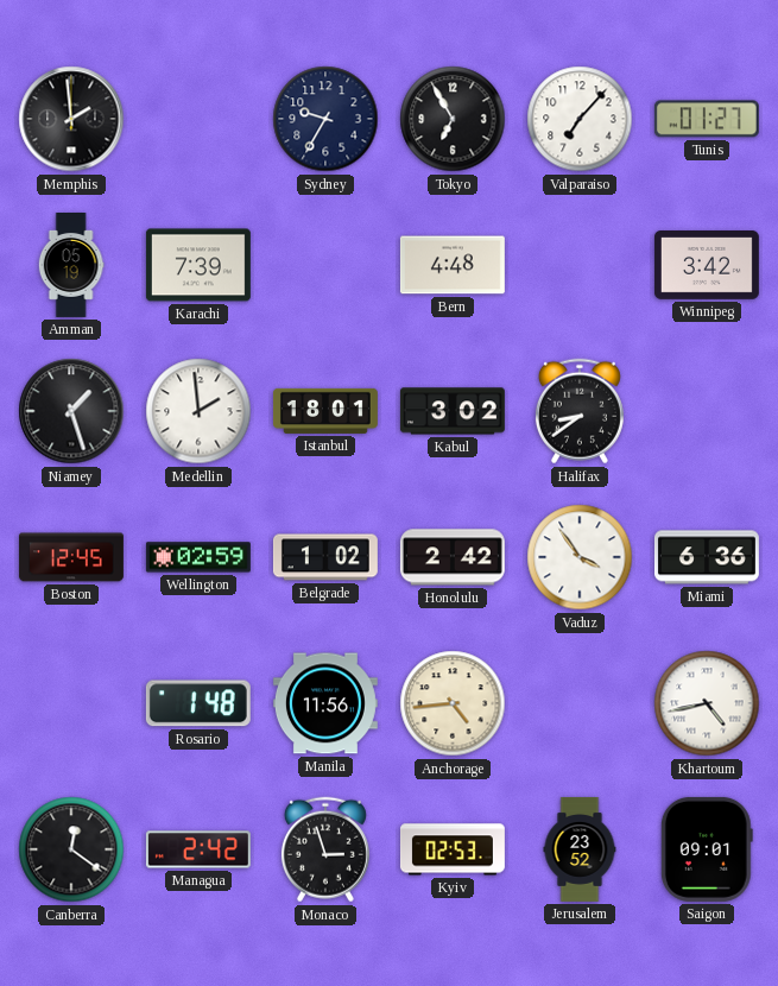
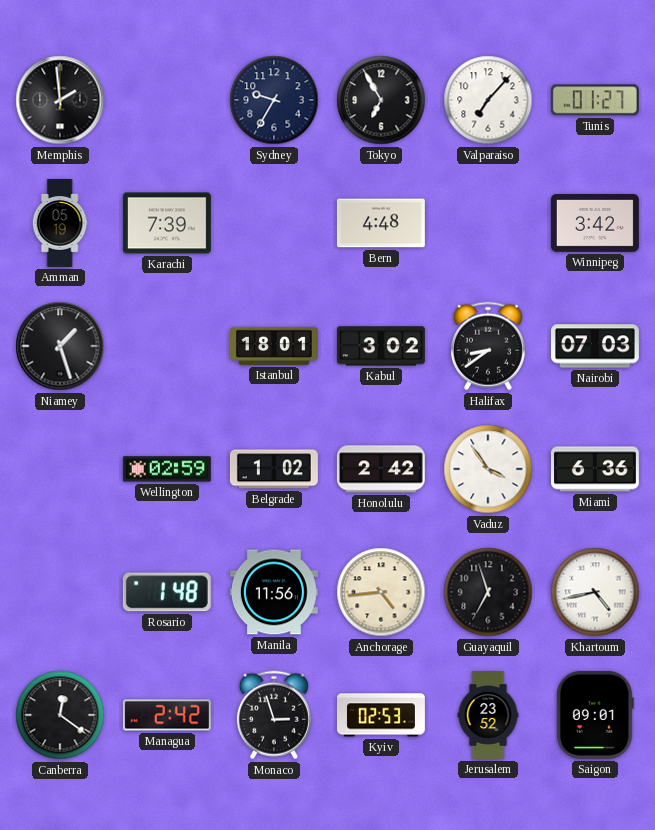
Medellin: 1:59 -> none (198, 411)
Nairobi: none -> 07:03 (595, 346)
Boston: 12:45 -> none (71, 557)
Guayaquil: none -> 6:57 (488, 592)
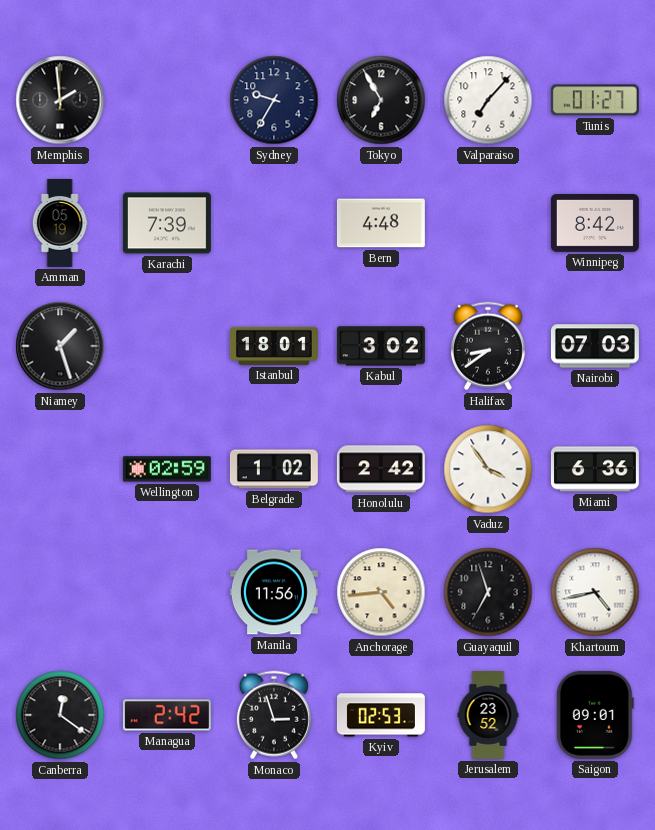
Winnipeg: 3:42 -> 8:42 (595, 224)
Rosario: 1:48 -> none (167, 592)
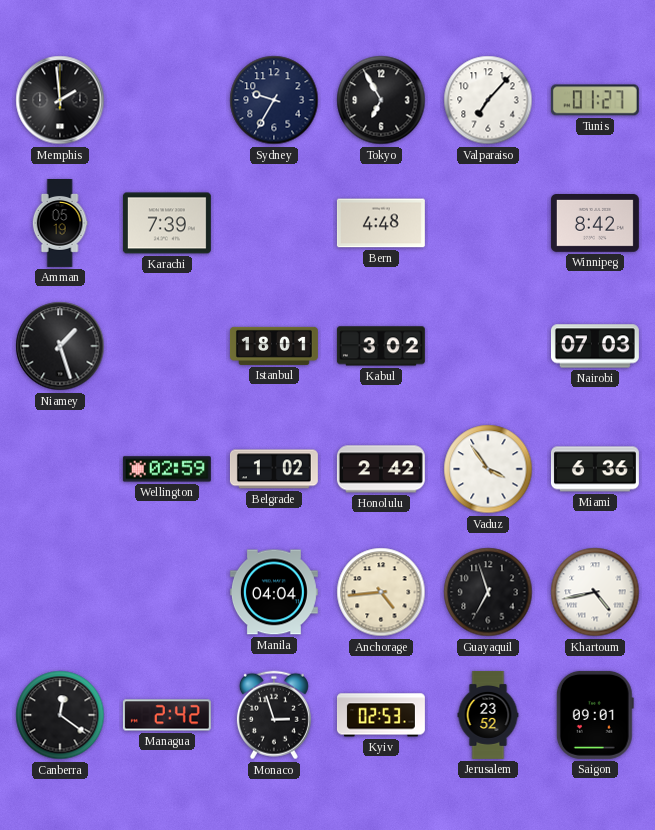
Halifax: 8:39 -> none (488, 346)
Manila: 11:56 -> 04:04 (274, 592)
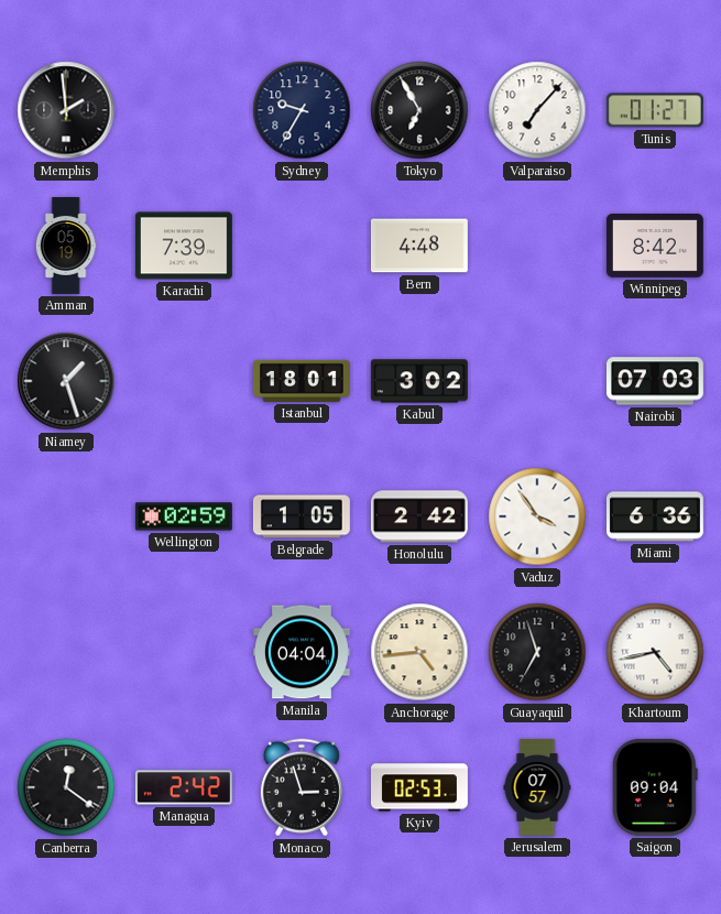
Belgrade: 1:02 -> 1:05 (302, 516)
Jerusalem: 23:52 -> 07:57 (537, 787)
Saigon: 09:01 -> 09:04 (655, 787)
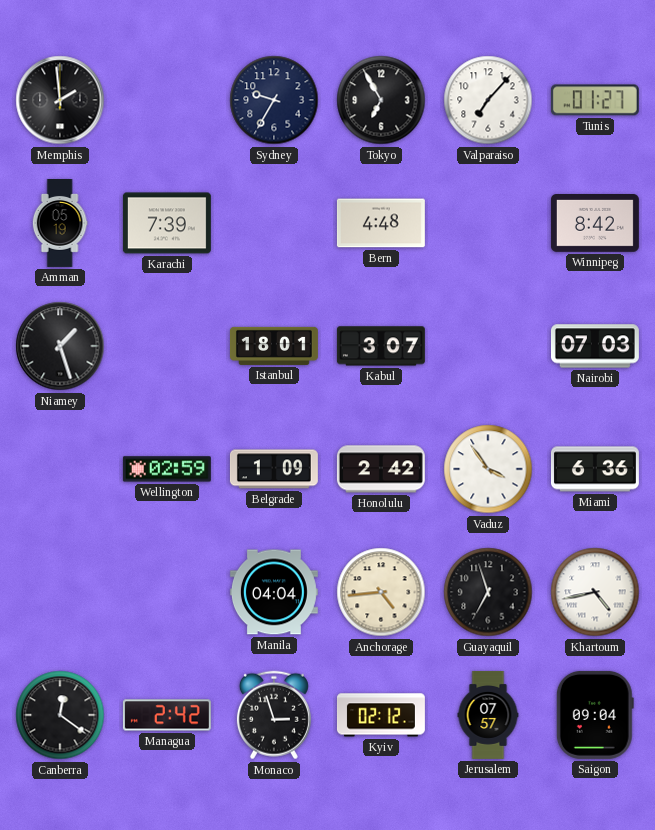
Kabul: 3:02 -> 3:07 (381, 346)
Belgrade: 1:05 -> 1:09 (274, 469)
Kyiv: 02:53 -> 02:12 (381, 715)
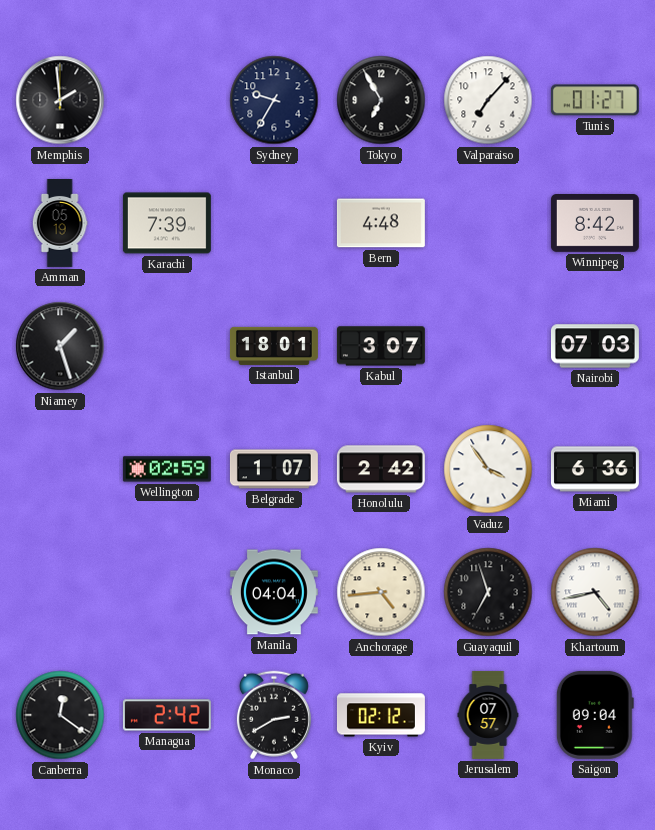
Belgrade: 1:09 -> 1:07 (274, 469)
Monaco: 2:57 -> 2:40 (274, 715)
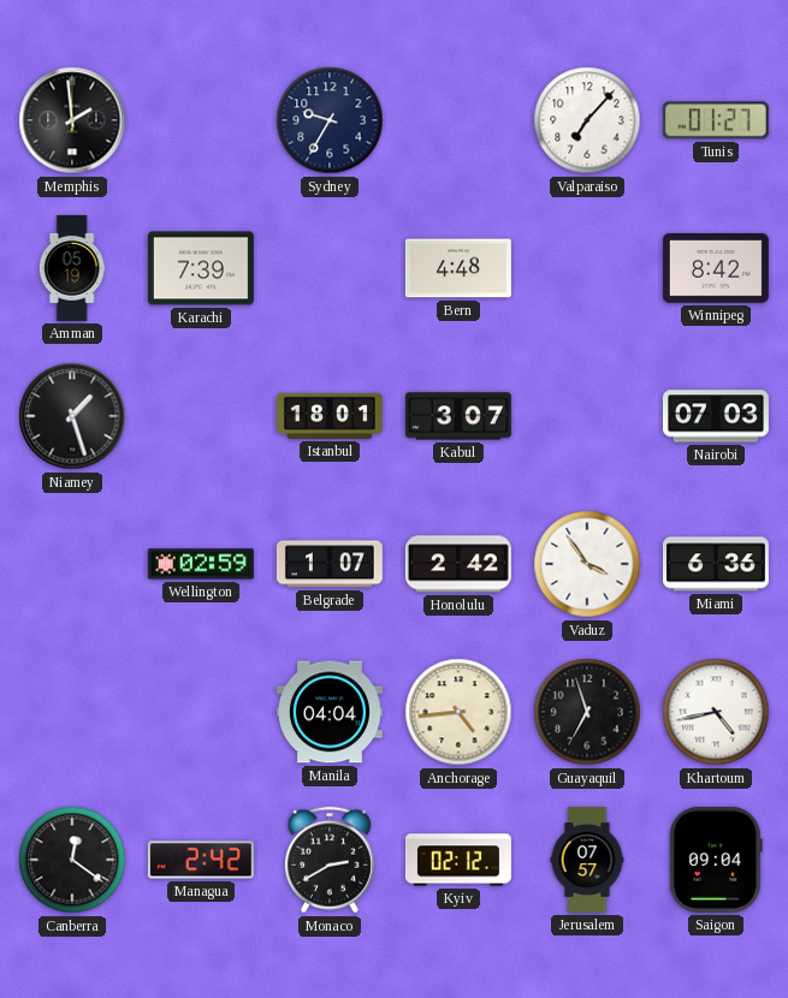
Tokyo: 6:55 -> none (381, 100)
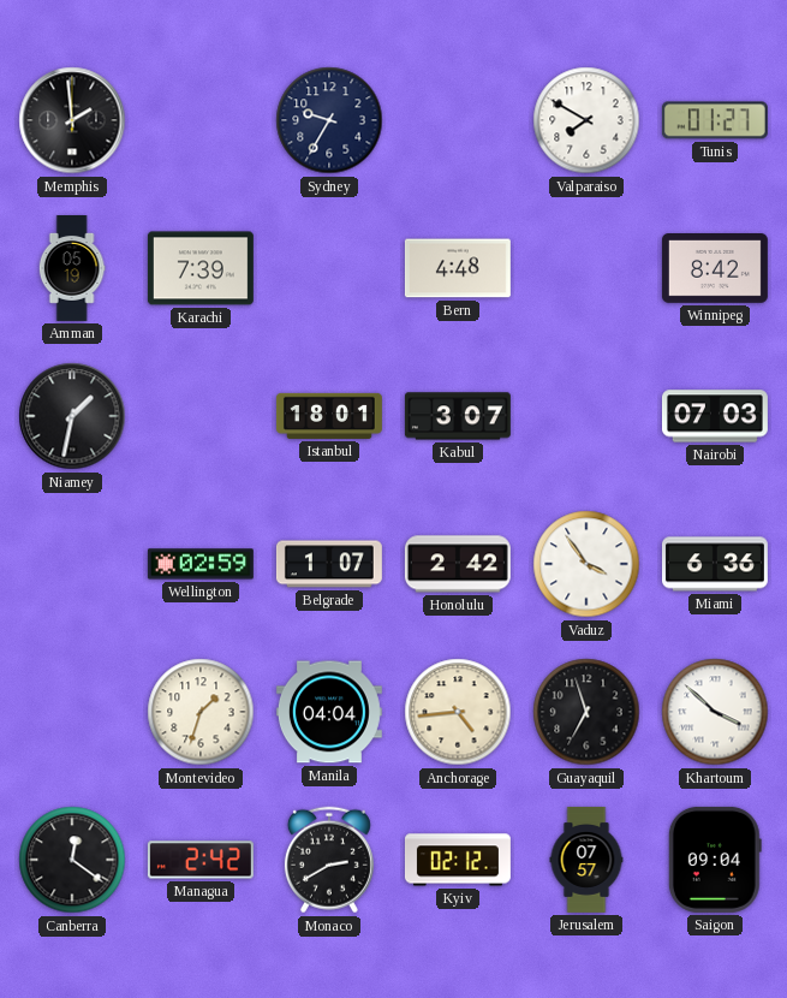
Valparaiso: 7:07 -> 7:50 (586, 120)
Niamey: 1:27 -> 1:32 (72, 416)
Montevideo: none -> 1:33 (201, 712)
Khartoum: 4:43 -> 3:52 (715, 712)
